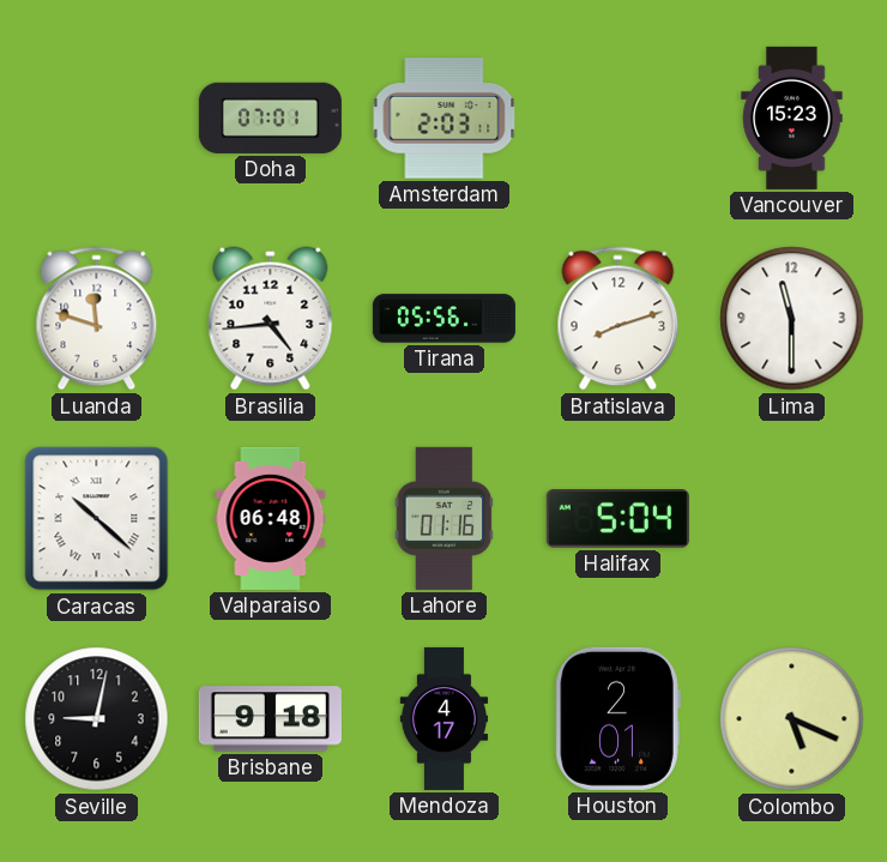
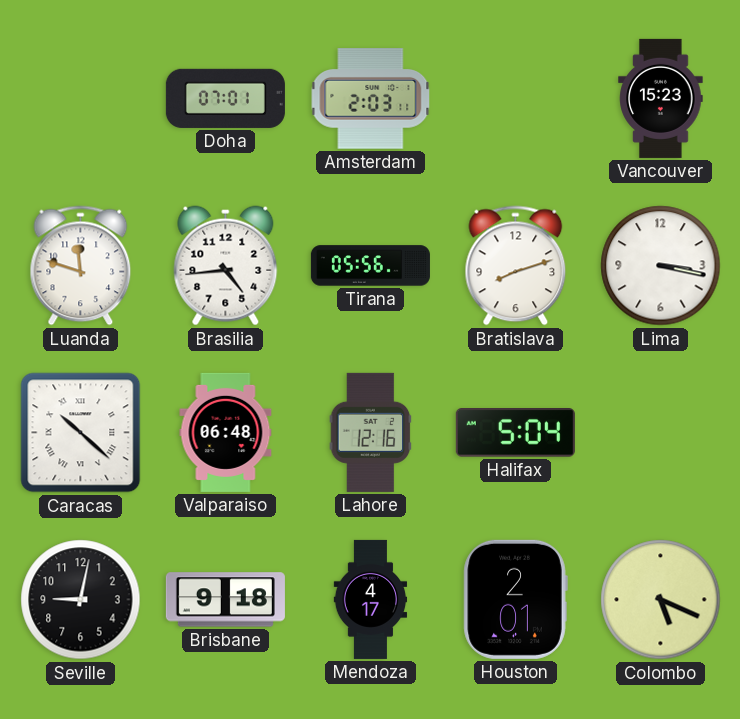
Lima: 11:30 -> 3:17 (661, 266)
Lahore: 01:16 -> 12:16 (371, 432)
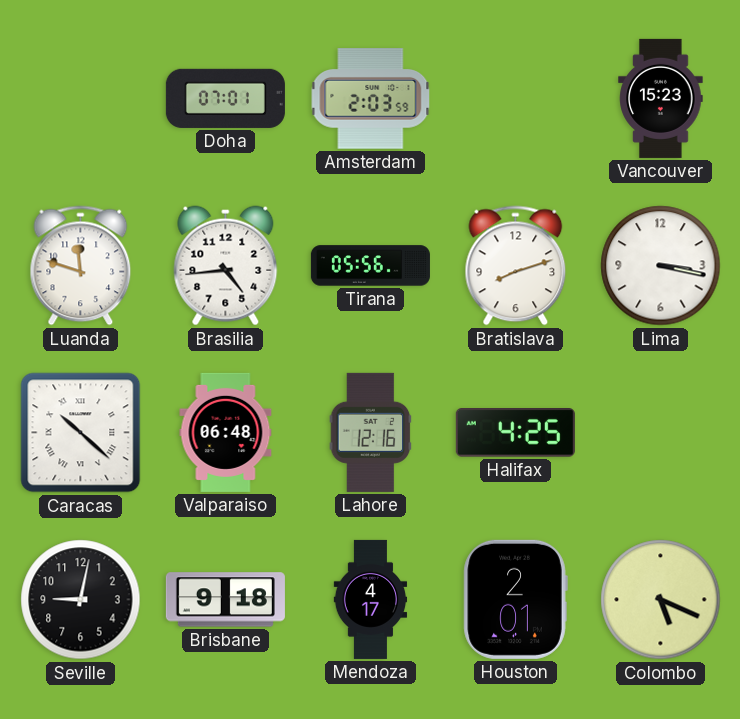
Amsterdam: 2:03:11 -> 2:03:59 (371, 99)
Halifax: 5:04 -> 4:25 (515, 433)
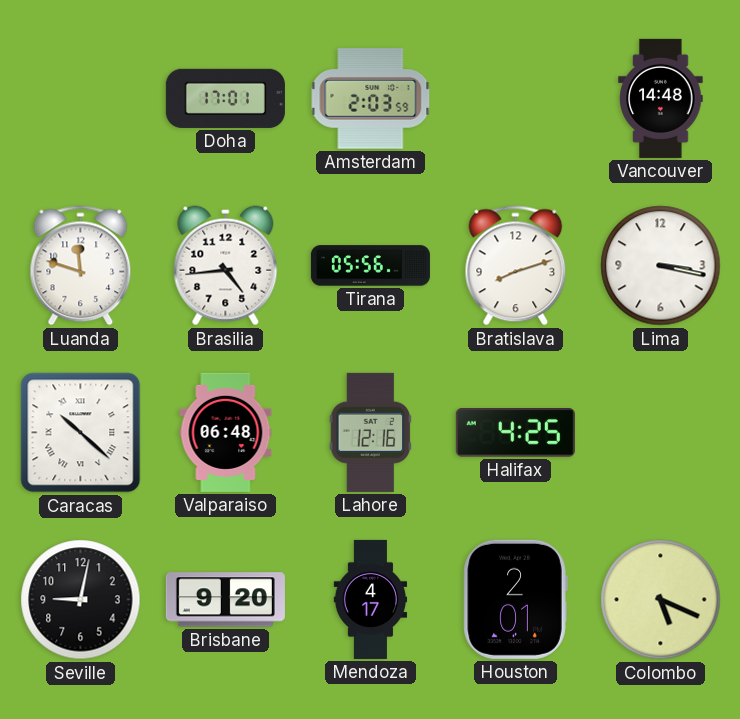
Doha: 07:01 -> 17:01 (225, 98)
Vancouver: 15:23 -> 14:48 (661, 98)
Brisbane: 9:18 -> 9:20 (225, 600)
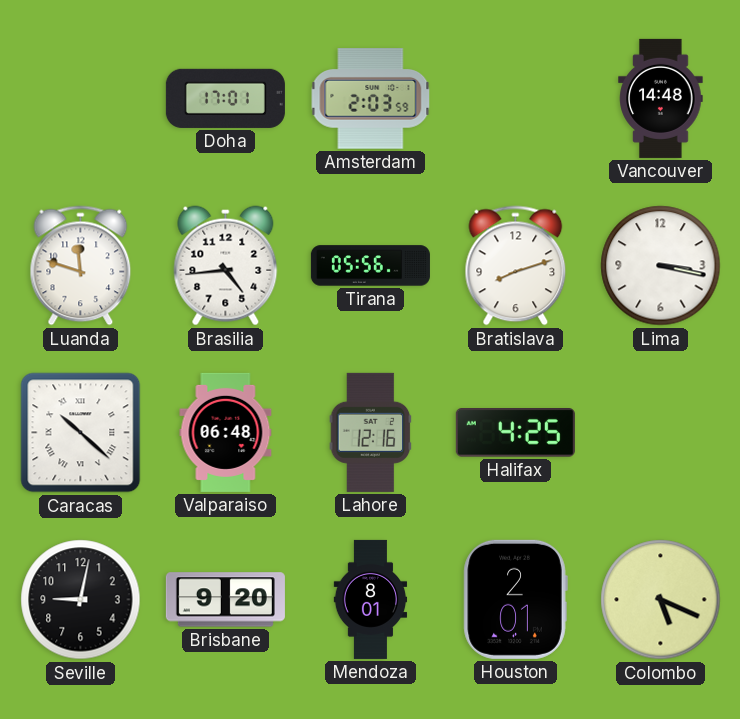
Mendoza: 4:17 -> 8:01 (371, 599)
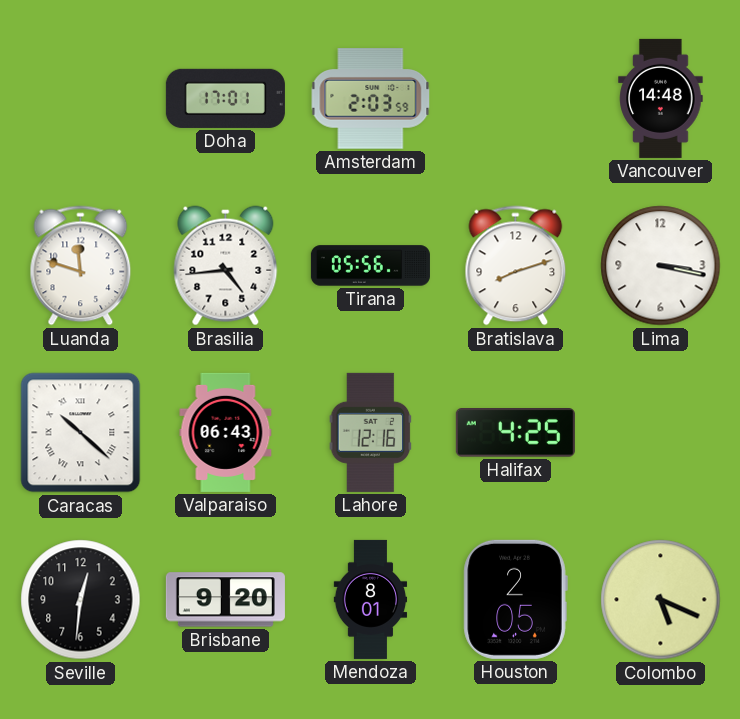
Valparaiso: 06:48 -> 06:43 (226, 432)
Seville: 9:02 -> 12:31 (81, 600)
Houston: 2:01 -> 2:05 (515, 599)
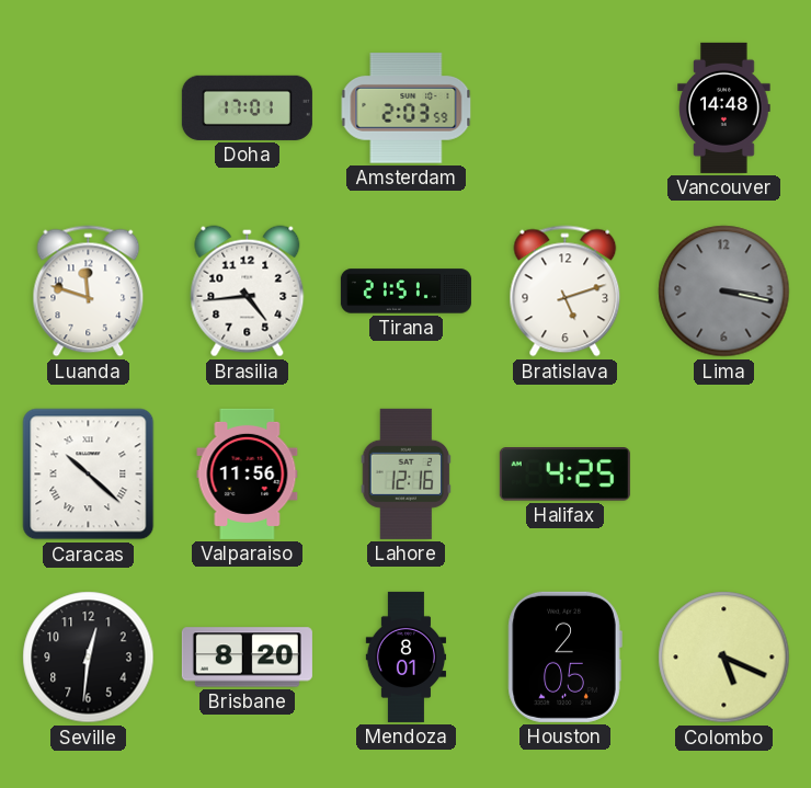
Tirana: 05:56 -> 21:51 (405, 292)
Bratislava: 8:12 -> 5:12 (566, 292)
Lima dial: white -> grey (724, 292)
Valparaiso: 06:43 -> 11:56 (248, 473)
Brisbane: 9:20 -> 8:20 (247, 658)
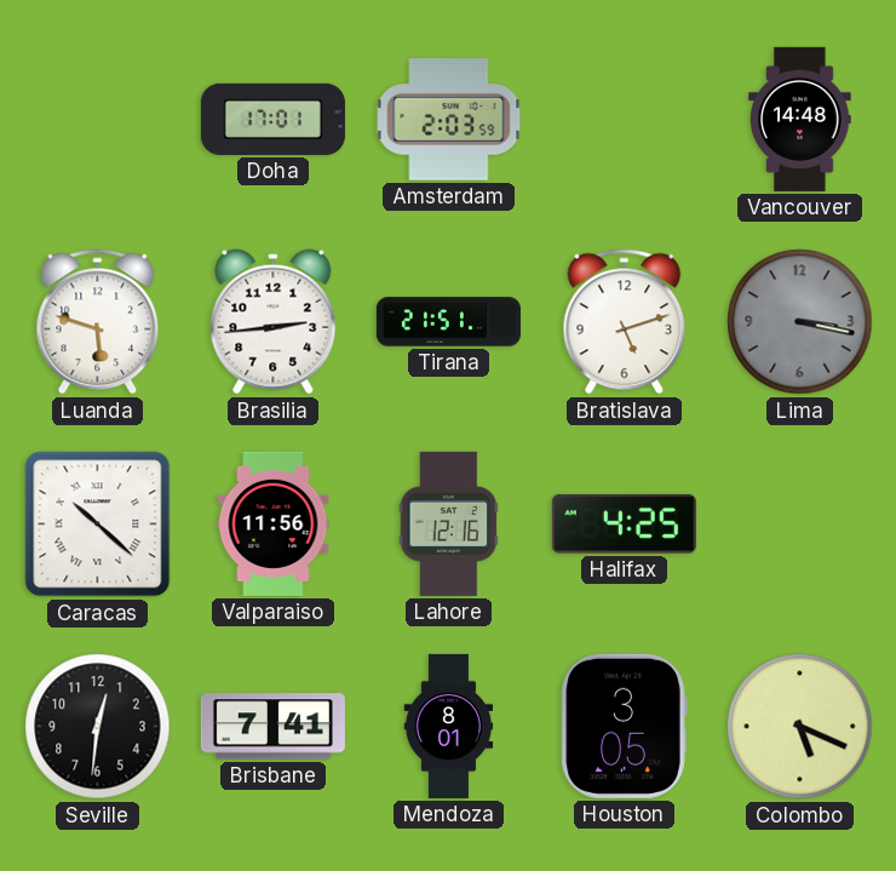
Luanda: 11:48 -> 5:48 (98, 322)
Brasilia: 4:44 -> 2:44 (274, 322)
Brisbane: 8:20 -> 7:41 (272, 727)
Houston: 2:05 -> 3:05 (624, 726)
